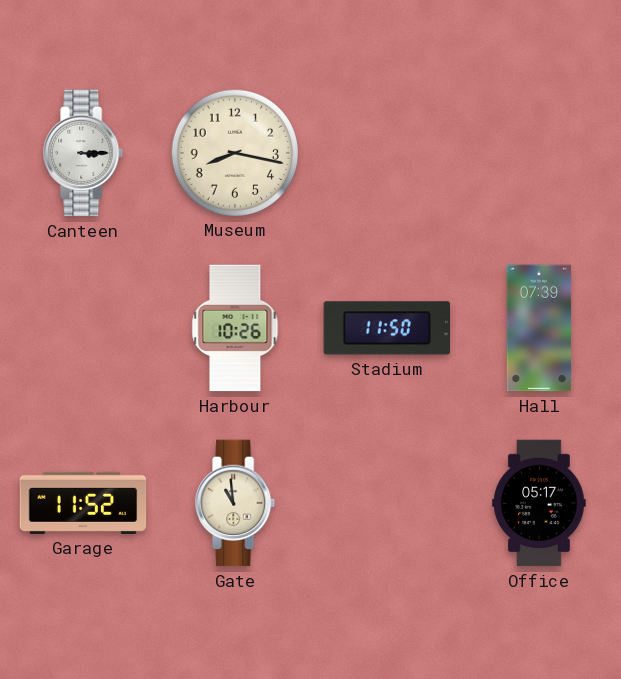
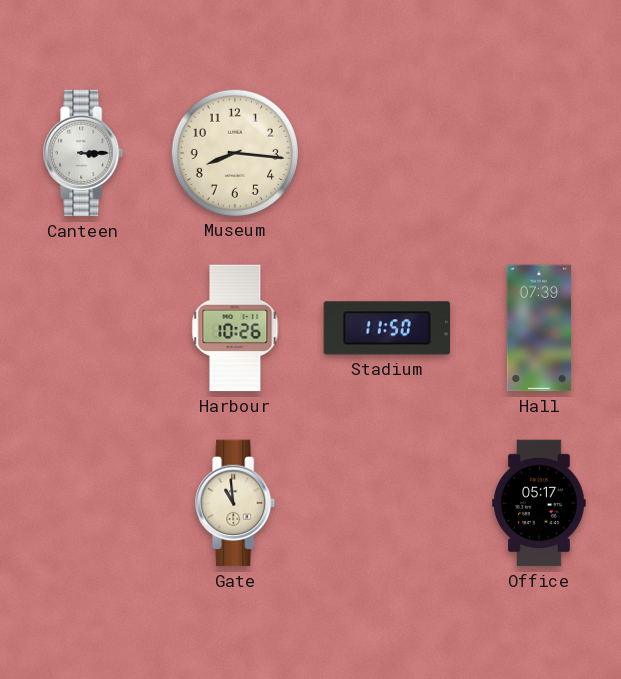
Museum: 8:17 -> 8:16 (234, 152)
Garage: 11:52 -> none (83, 503)
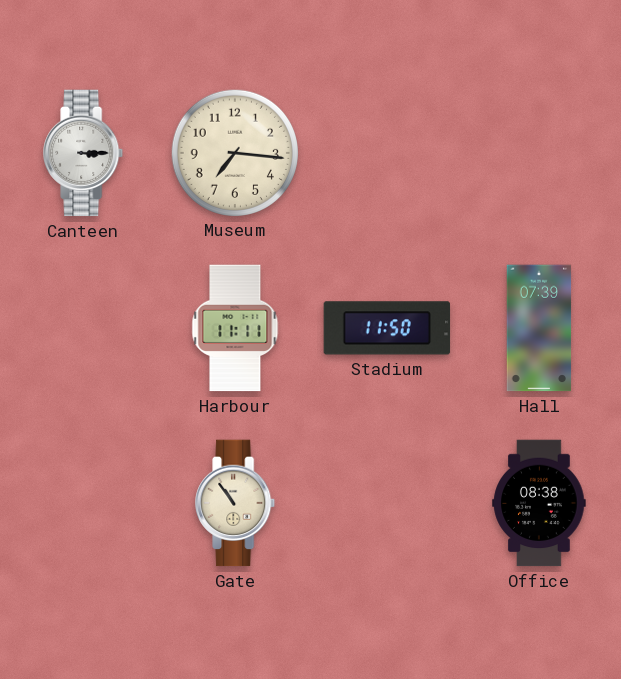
Museum: 8:16 -> 7:16 (234, 152)
Harbour: 10:26 -> 11:11 (235, 328)
Gate: 10:59 -> 10:54 (236, 503)
Office: 05:17 -> 08:38 (539, 503)
